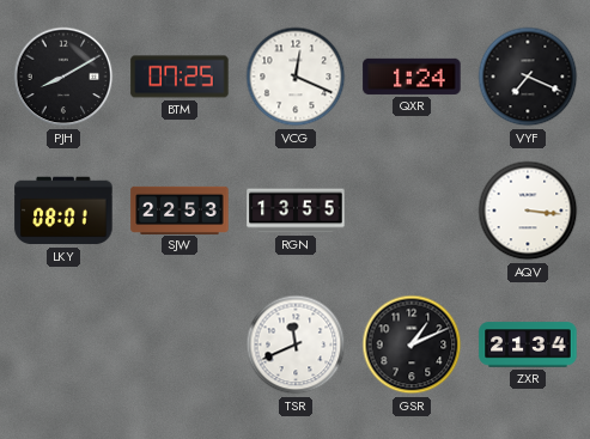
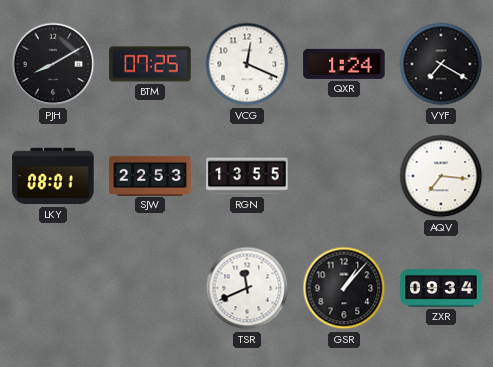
VYF: 7:19 -> 7:20 (441, 64)
AQV: 3:16 -> 7:16 (441, 176)
GSR: 1:11 -> 1:07 (344, 288)
ZXR: 21:34 -> 09:34 (441, 288)
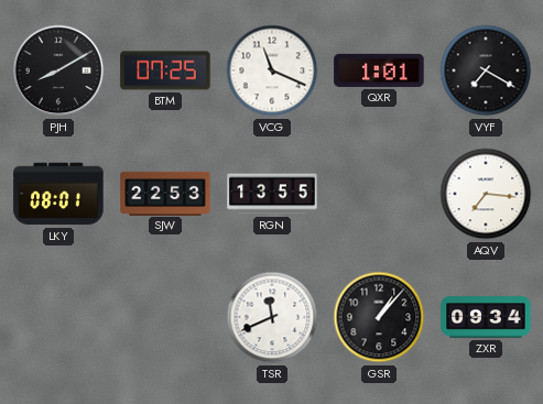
VCG: 12:19 -> 11:19 (272, 70)
QXR: 1:24 -> 1:01 (379, 70)
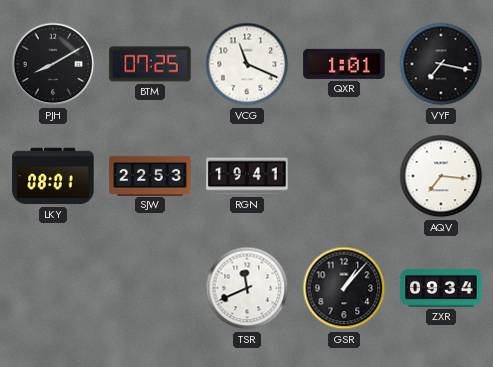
VYF: 7:20 -> 7:17 (441, 64)
RGN: 13:55 -> 19:41 (247, 176)
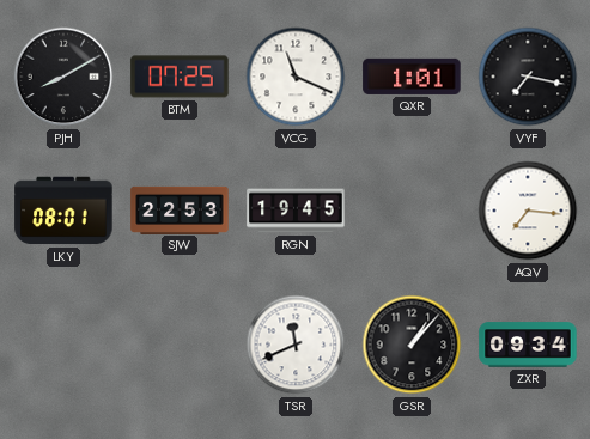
RGN: 19:41 -> 19:45 (296, 211)
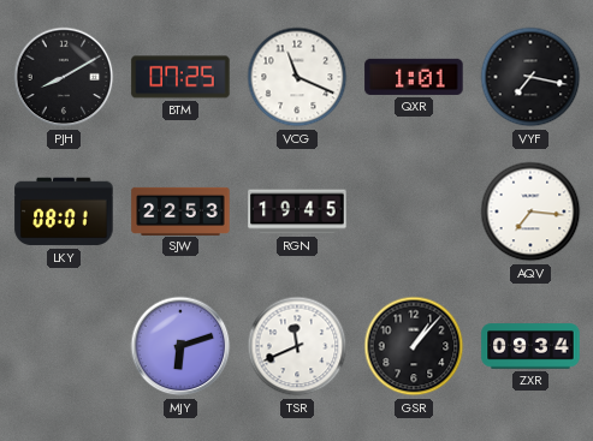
MJY: none -> 6:12 (180, 346)
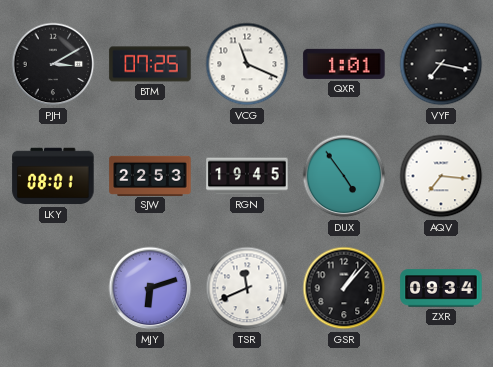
PJH: 8:10 -> 3:10 (53, 64)
DUX: none -> 4:54 (344, 176)
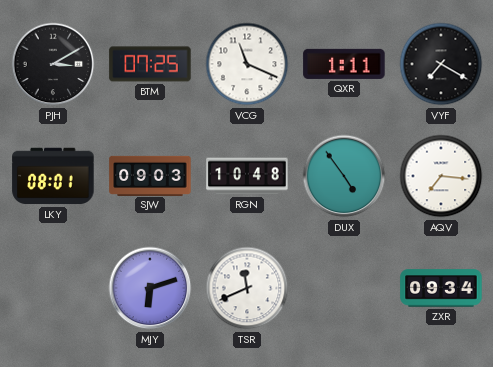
QXR: 1:01 -> 1:11 (344, 64)
VYF: 7:17 -> 7:20 (441, 64)
SJW: 22:53 -> 09:03 (150, 175)
RGN: 19:45 -> 10:48 (247, 176)
GSR: 1:07 -> none (344, 288)
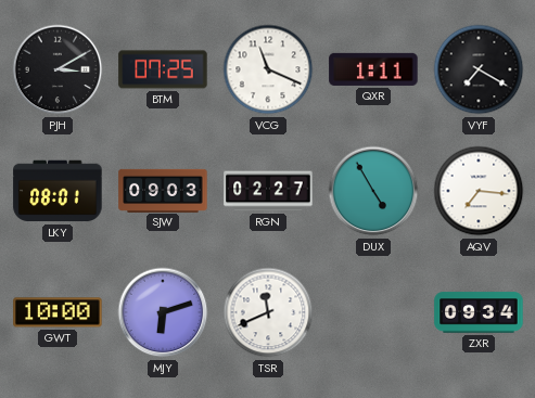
RGN: 10:48 -> 02:27 (268, 191)
DUX: 4:54 -> 4:55 (373, 191)
GWT: none -> 10:00 (58, 312)
